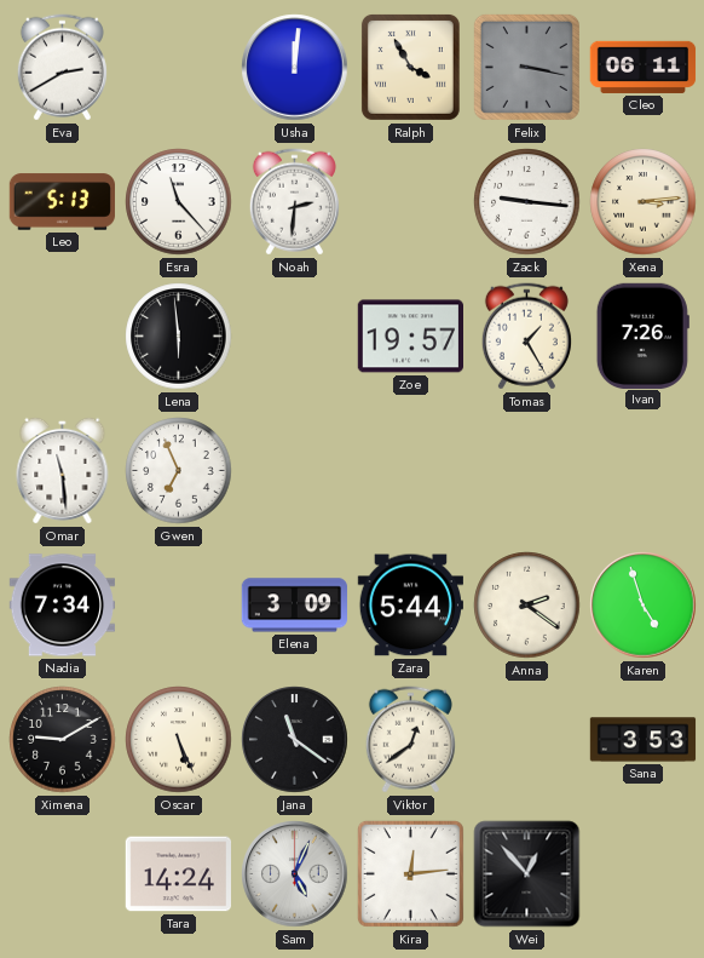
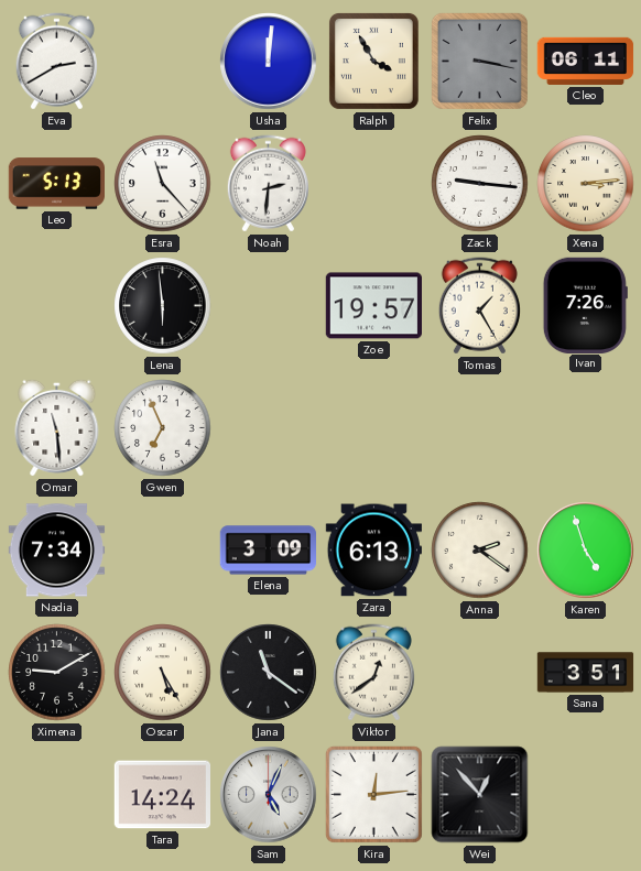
Zara: 5:44 -> 6:13 (373, 551)
Oscar: 5:26 -> 5:25 (163, 673)
Sana: 3:53 -> 3:51 (586, 673)
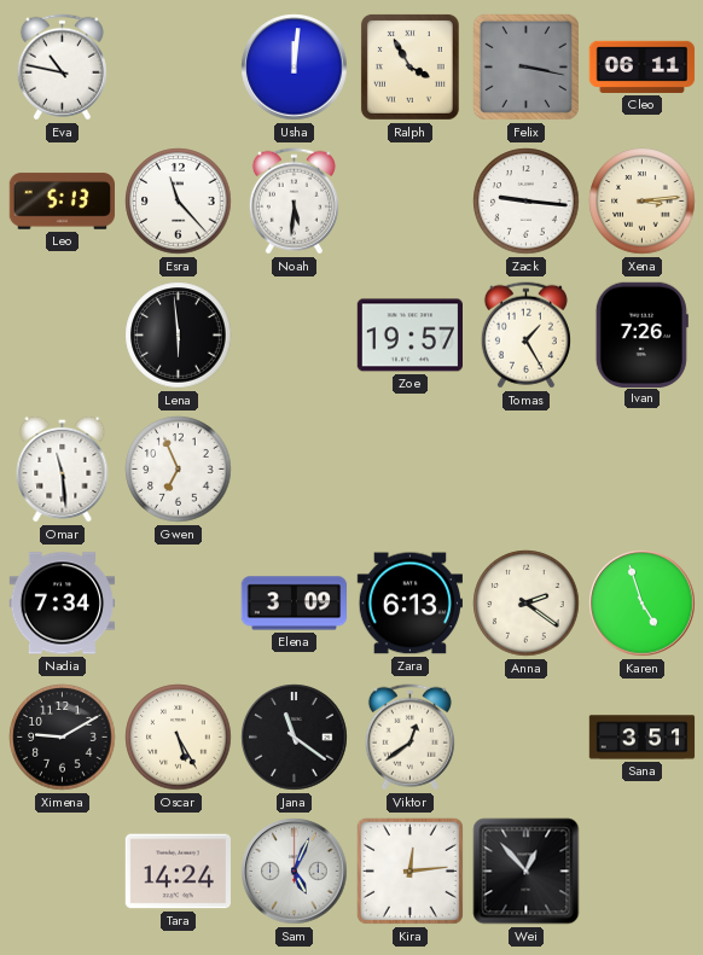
Eva: 2:40 -> 10:47 (62, 68)
Noah: 2:31 -> 5:31 (294, 202)
